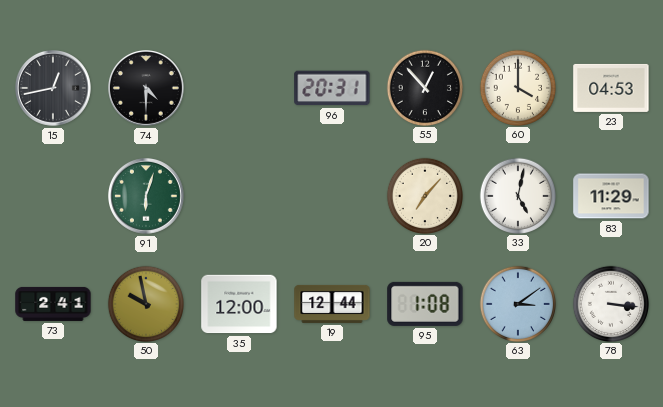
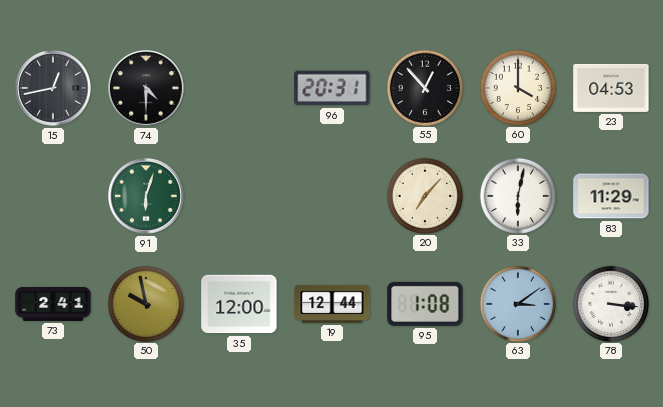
33: 5:02 -> 6:02 (517, 195)
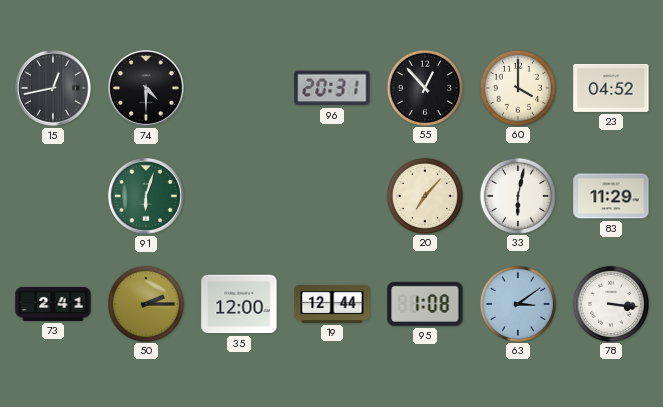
23: 04:53 -> 04:52 (611, 88)
50: 9:58 -> 2:15 (145, 303)
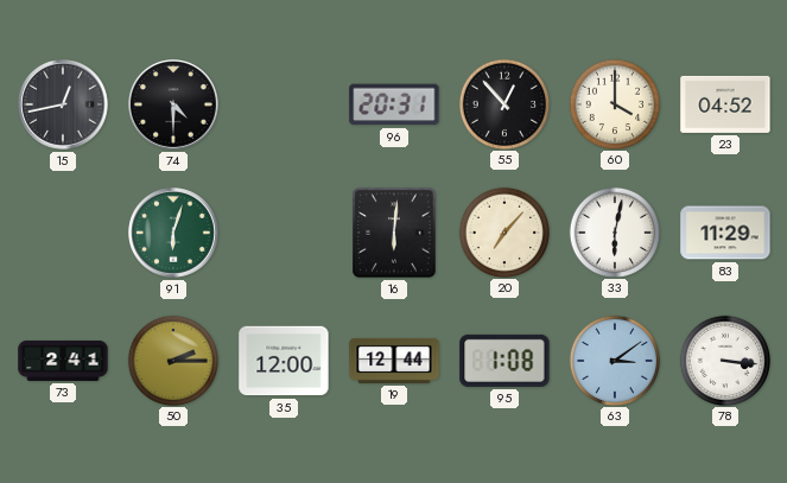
16: none -> 6:01 (394, 233)
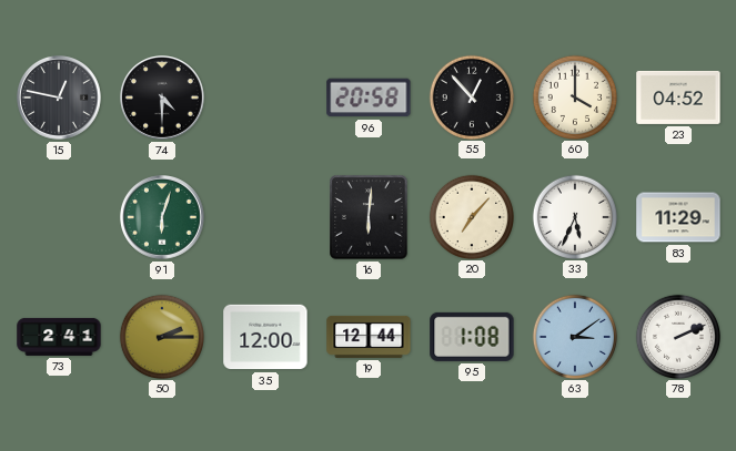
15: 12:43 -> 12:47 (60, 99)
96: 20:31 -> 20:58 (369, 98)
33: 6:02 -> 5:34 (574, 216)
78: 3:16 -> 2:11 (677, 336)
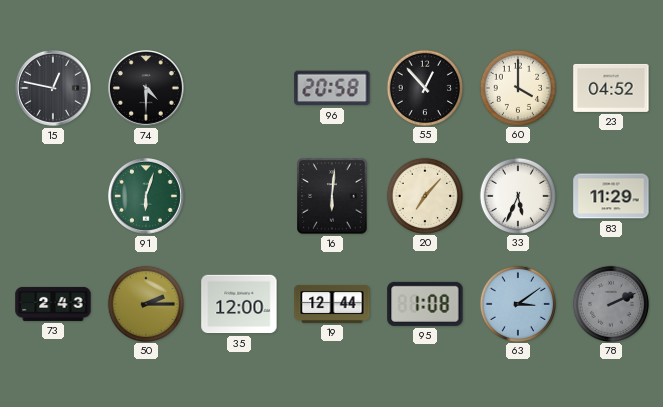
73: 2:41 -> 2:43 (53, 304)
78 dial: white -> grey (610, 303)
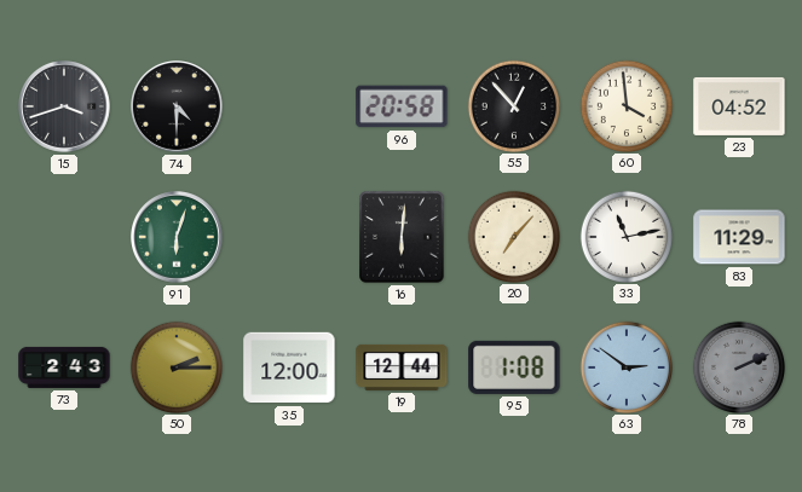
15: 12:47 -> 3:42 (65, 108)
60: 4:00 -> 3:59 (625, 105)
33: 5:34 -> 11:13 (625, 236)
63: 3:09 -> 2:51 (625, 366)
